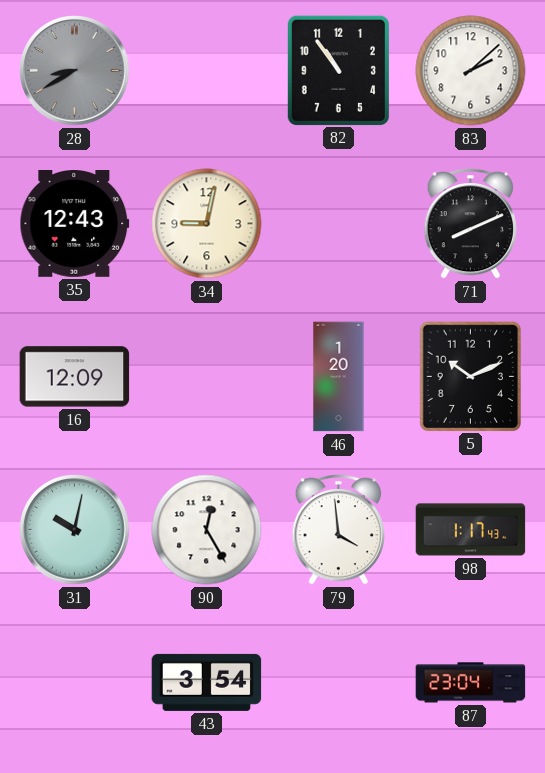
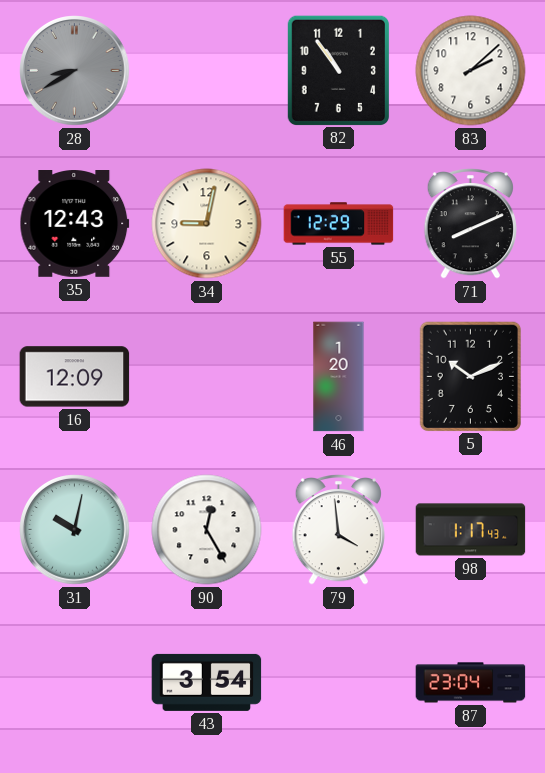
55: none -> 12:29 (339, 224)
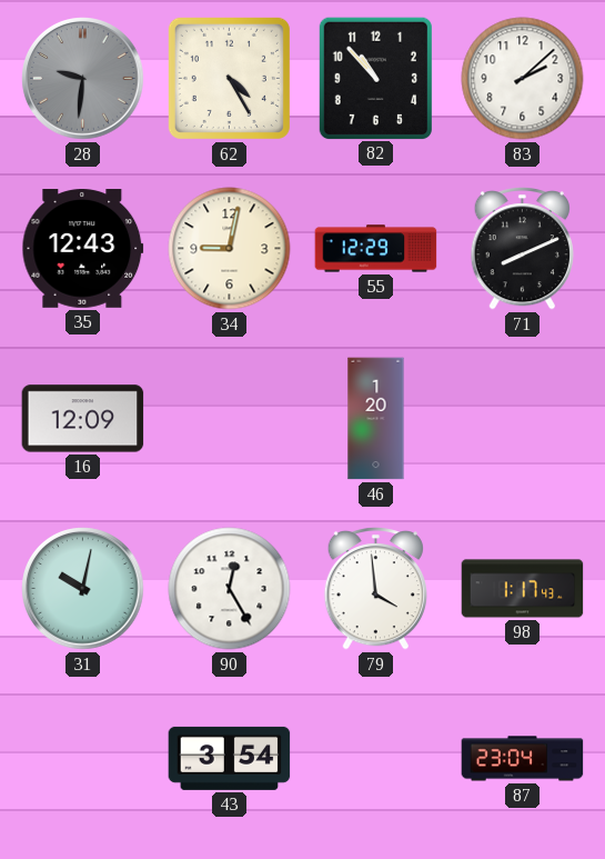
28: 8:40 -> 9:31 (83, 79)
62: none -> 4:25 (229, 78)
82: 10:54 -> 10:53 (375, 78)
5: 10:11 -> none (470, 376)
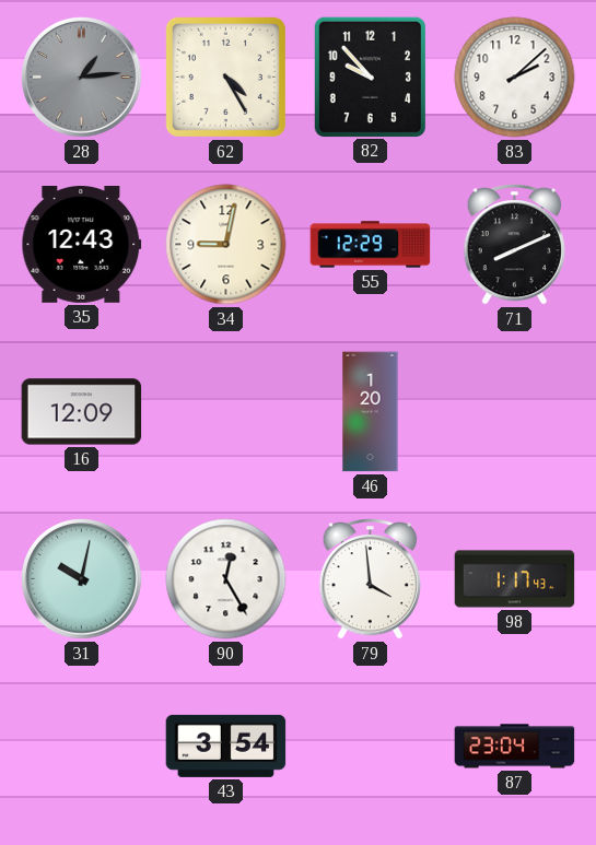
28: 9:31 -> 1:14 (82, 78)
82: 10:53 -> 9:53 (370, 77)
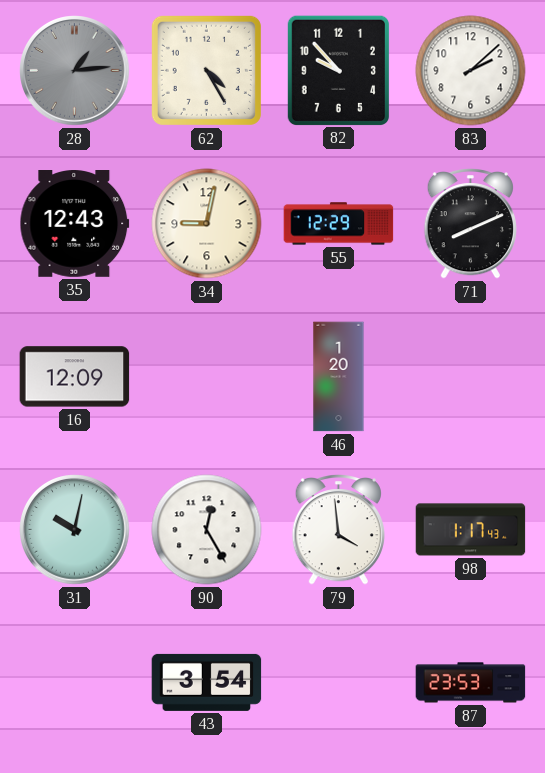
87: 23:04 -> 23:53 (471, 683)
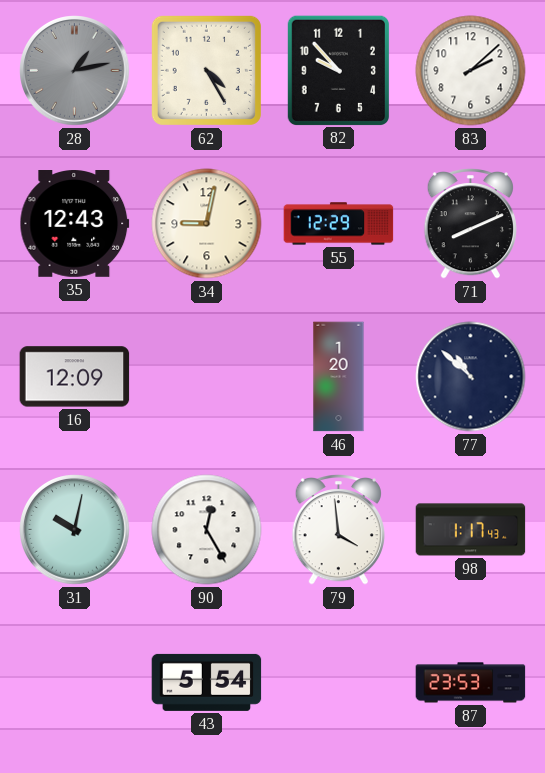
28: 1:14 -> 1:13 (75, 71)
77: none -> 10:52 (471, 377)
43: 3:54 -> 5:54 (207, 682)
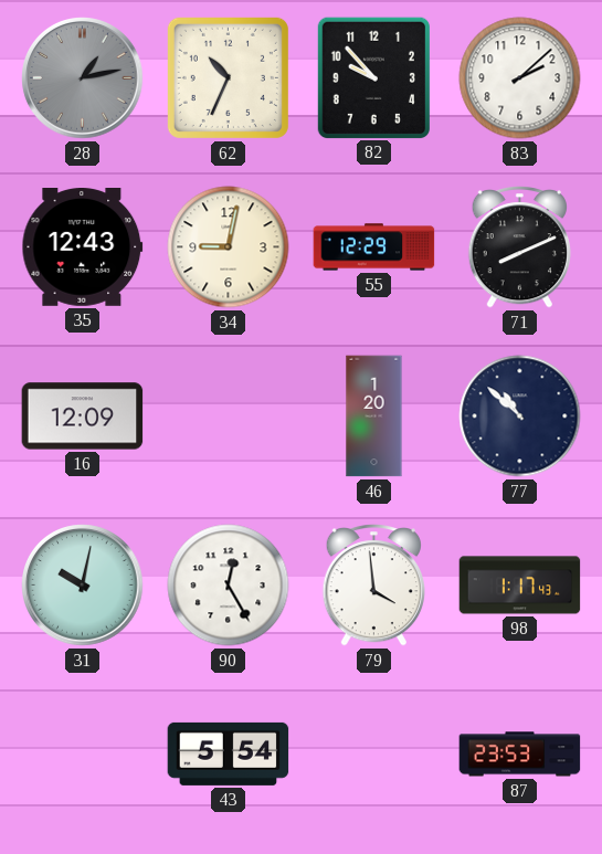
62: 4:25 -> 10:34 (228, 77)
